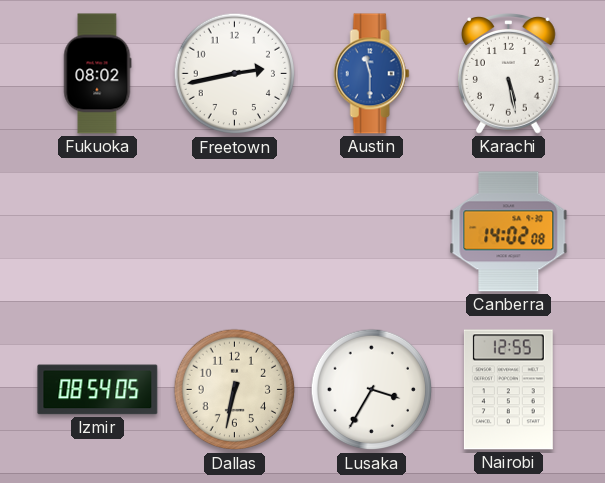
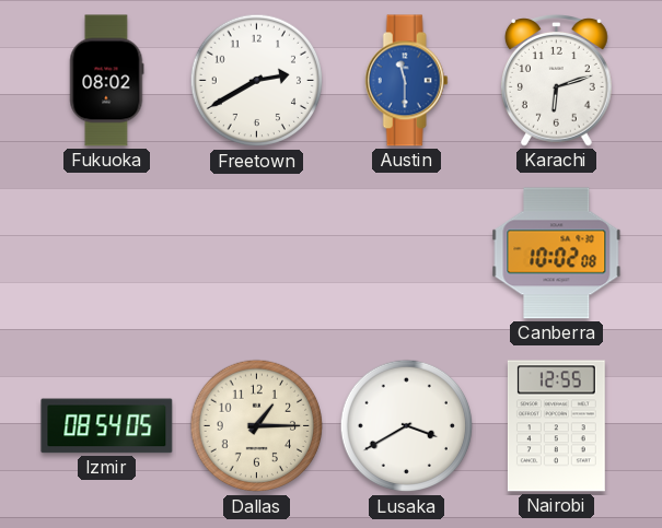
Freetown: 2:43 -> 2:40 (257, 81)
Karachi: 5:28 -> 6:12 (556, 81)
Canberra: 14:02 -> 10:02 (557, 254)
Dallas: 6:32 -> 1:15 (257, 426)
Lusaka: 3:35 -> 3:40 (407, 426)
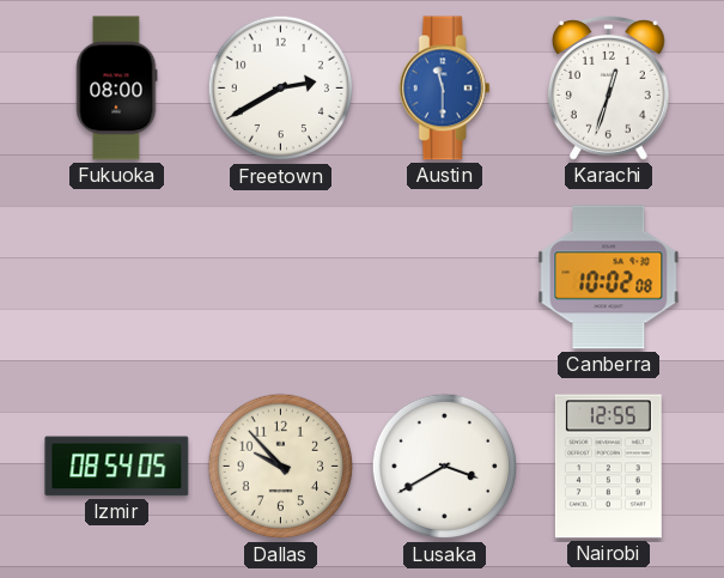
Fukuoka: 08:02 -> 08:00 (116, 89)
Karachi: 6:12 -> 12:33 (608, 89)
Dallas: 1:15 -> 9:53 (281, 467)
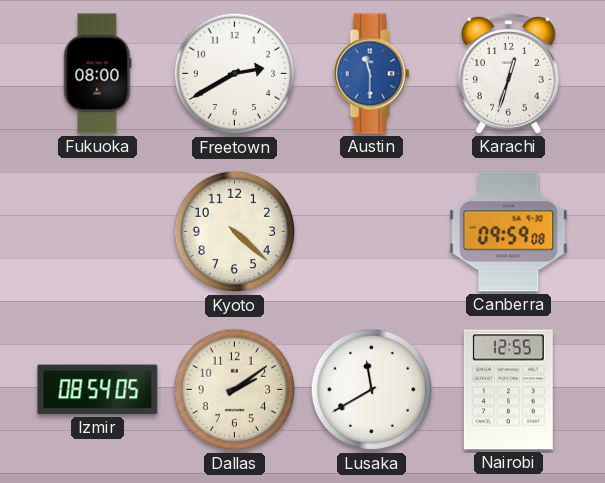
Kyoto: none -> 4:22 (235, 232)
Canberra: 10:02 -> 09:59 (509, 232)
Dallas: 9:53 -> 2:09 (235, 390)
Lusaka: 3:40 -> 11:40 (372, 390)
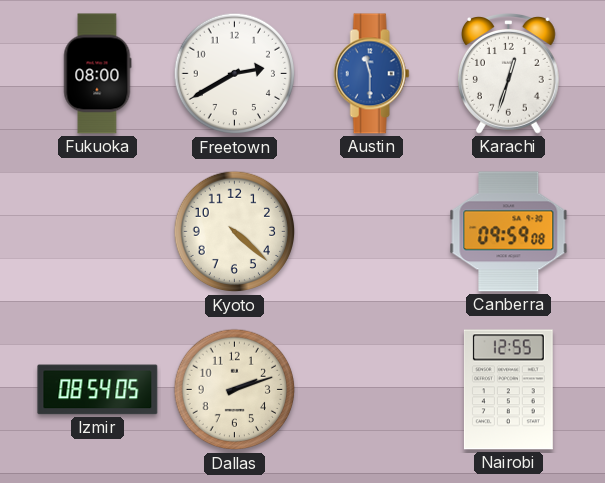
Dallas: 2:09 -> 2:12 (235, 390)
Lusaka: 11:40 -> none (372, 390)
